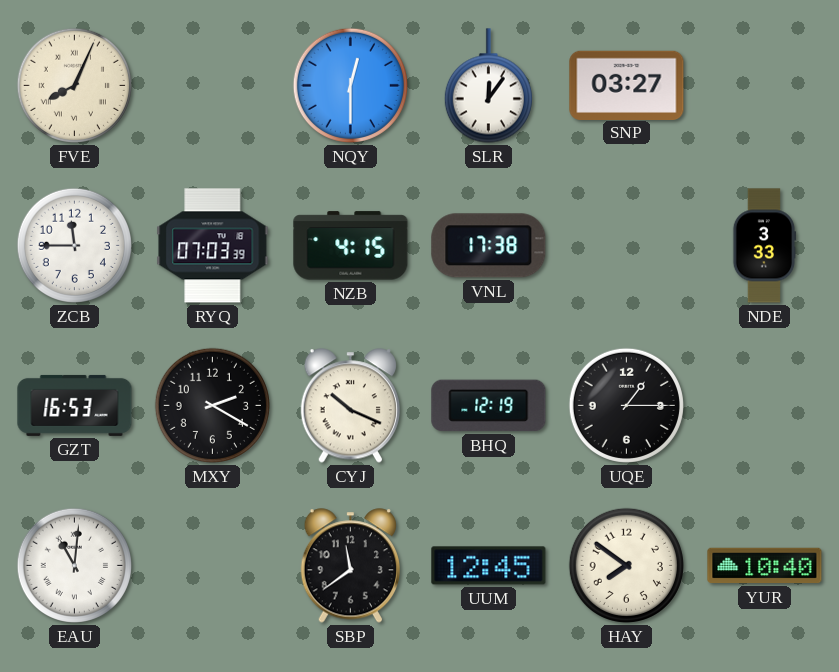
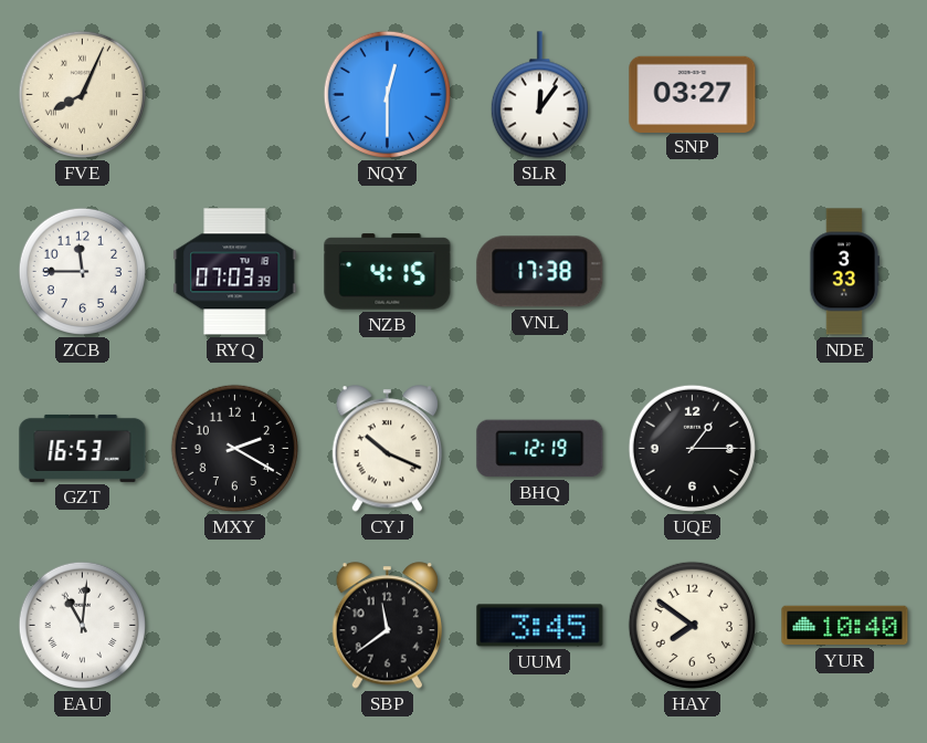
UUM: 12:45 -> 3:45 (540, 626)
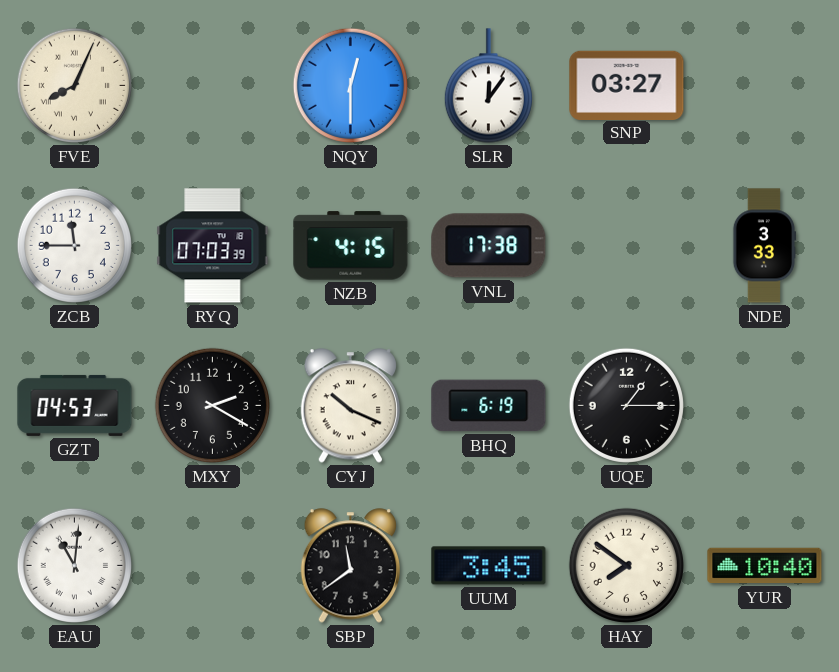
GZT: 16:53 -> 04:53 (75, 405)
BHQ: 12:19 -> 6:19 (489, 406)
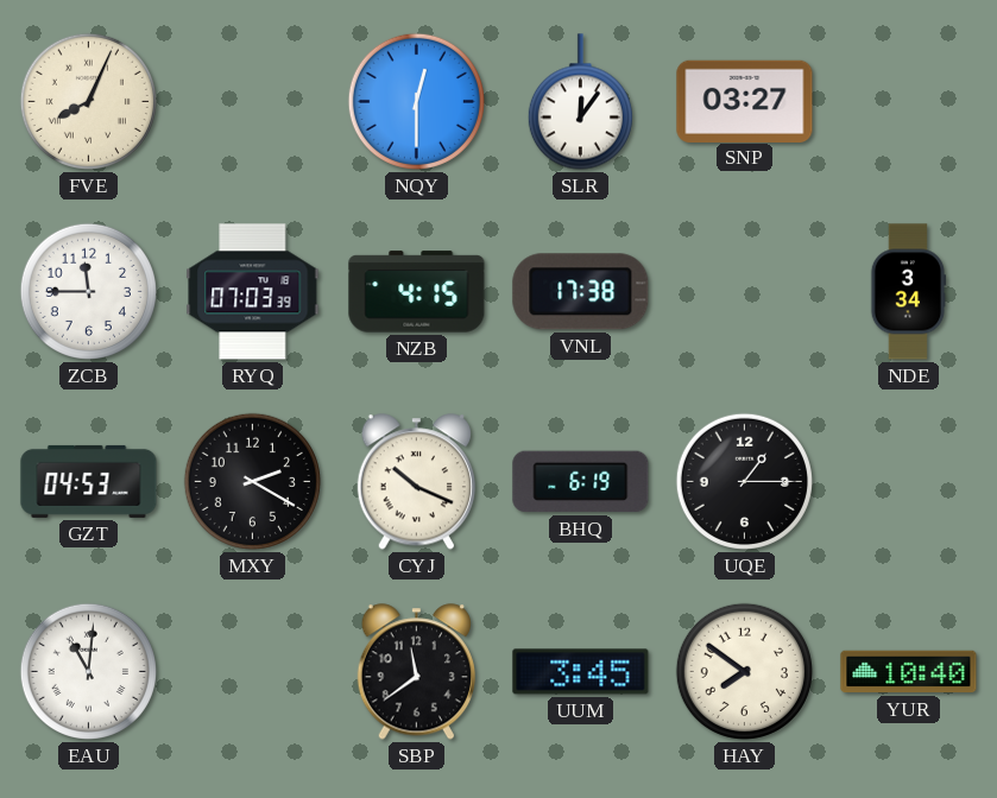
NDE: 3:33 -> 3:34 (908, 292)
